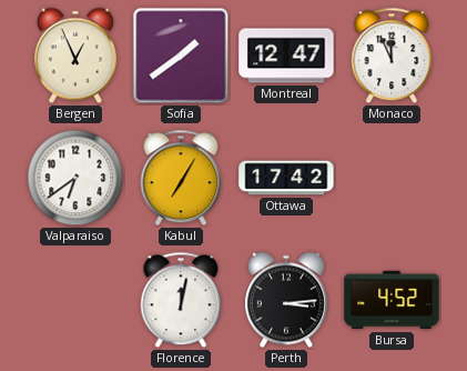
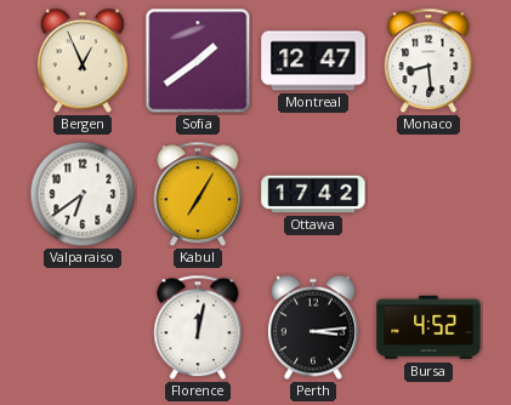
Monaco: 11:56 -> 8:29 (428, 61)
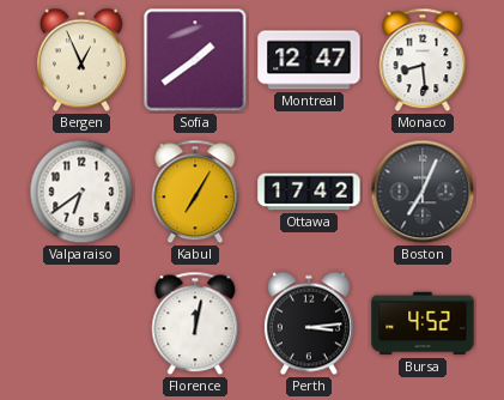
Boston: none -> 7:04 (423, 192)
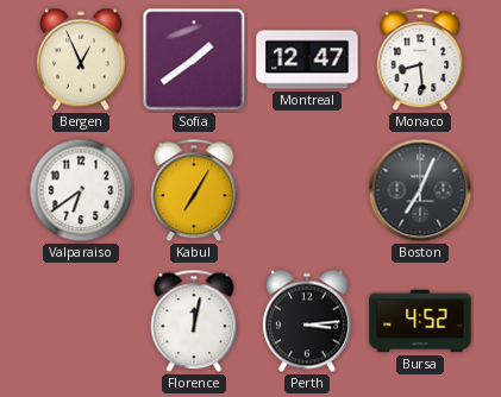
Ottawa: 17:42 -> none (309, 192)
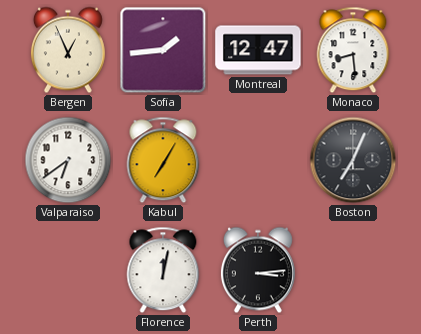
Sofia: 1:39 -> 1:44 (163, 50)
Bursa: 4:52 -> none (420, 321)
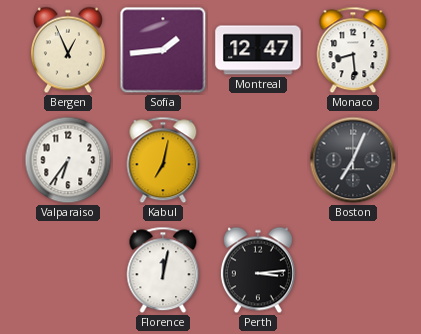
Valparaiso: 6:39 -> 6:36 (68, 160)
Kabul: 7:05 -> 7:02 (163, 160)
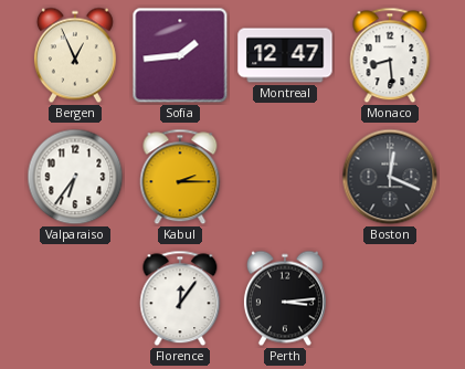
Kabul: 7:02 -> 2:15 (180, 177)
Boston: 7:04 -> 12:19 (390, 177)
Florence: 12:02 -> 12:06 (180, 298)
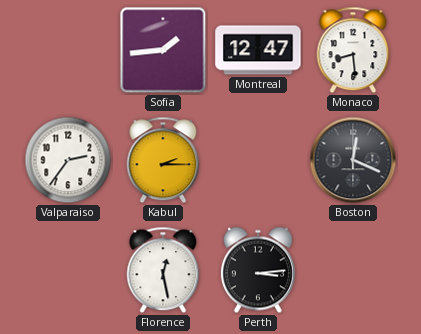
Bergen: 12:56 -> none (75, 55)
Valparaiso: 6:36 -> 2:36 (68, 160)
Florence: 12:06 -> 12:28 (163, 270)
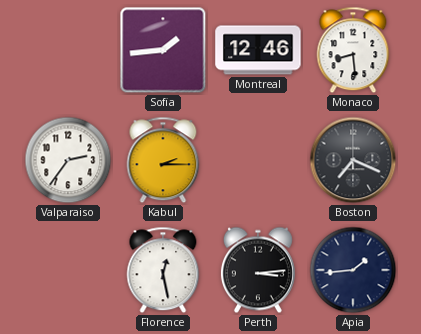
Montreal: 12:47 -> 12:46 (258, 50)
Boston: 12:19 -> 7:19 (353, 160)
Apia: none -> 1:44 (353, 270)
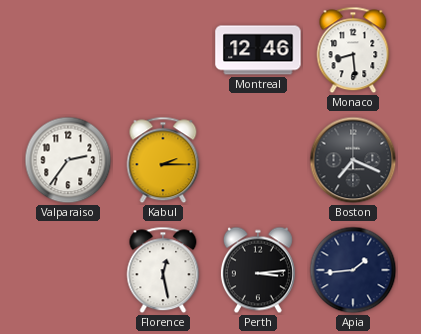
Sofia: 1:44 -> none (163, 50)
